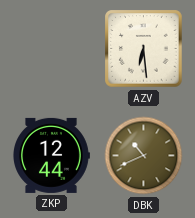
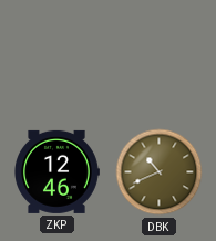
AZV: 6:29 -> none (144, 49)
ZKP: 12:44 -> 12:46 (58, 171)
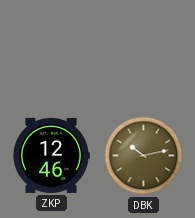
DBK: 10:41 -> 10:13 (144, 156)
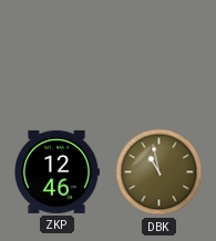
DBK: 10:13 -> 10:58 (160, 172)
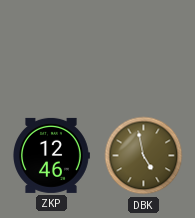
DBK: 10:58 -> 4:58 (144, 156)
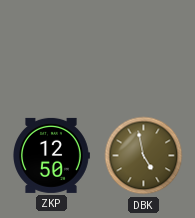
ZKP: 12:46 -> 12:50 (52, 155)
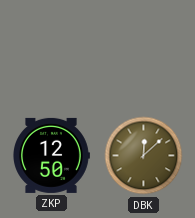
DBK: 4:58 -> 12:08 (144, 156)
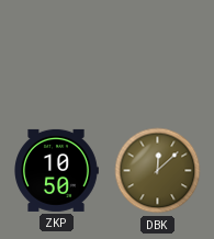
ZKP: 12:50 -> 10:50 (57, 170)
